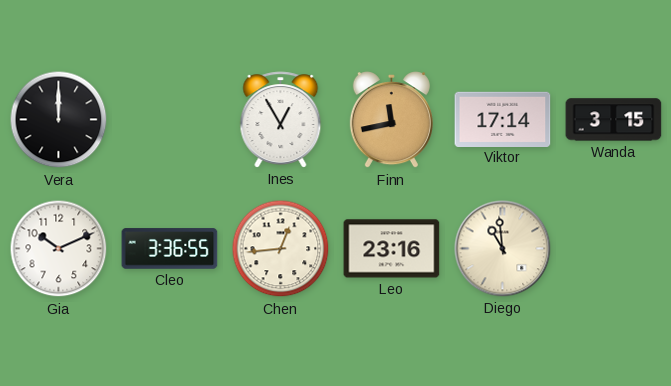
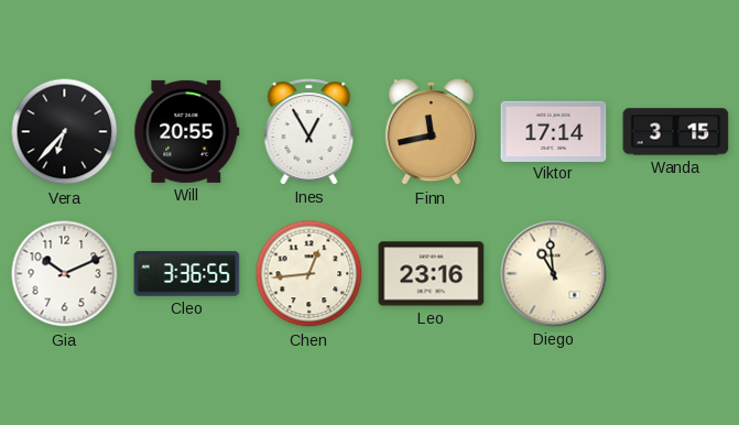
Vera: 12:00 -> 6:37 (65, 132)
Will: none -> 20:55 (187, 131)
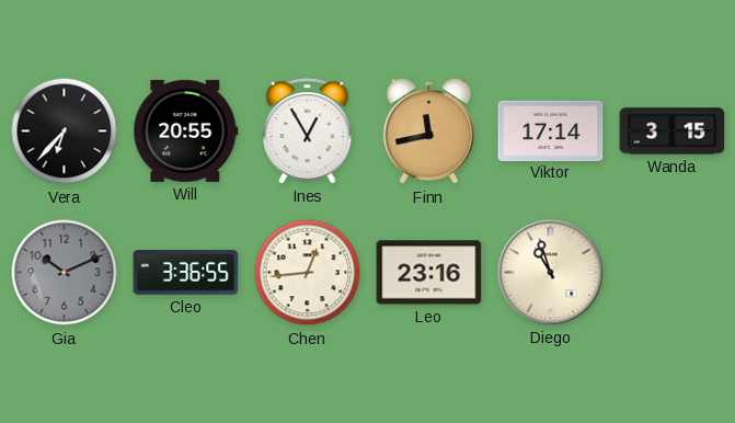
Gia dial: white -> grey (65, 273)
Diego: 10:59 -> 10:57 (551, 273)
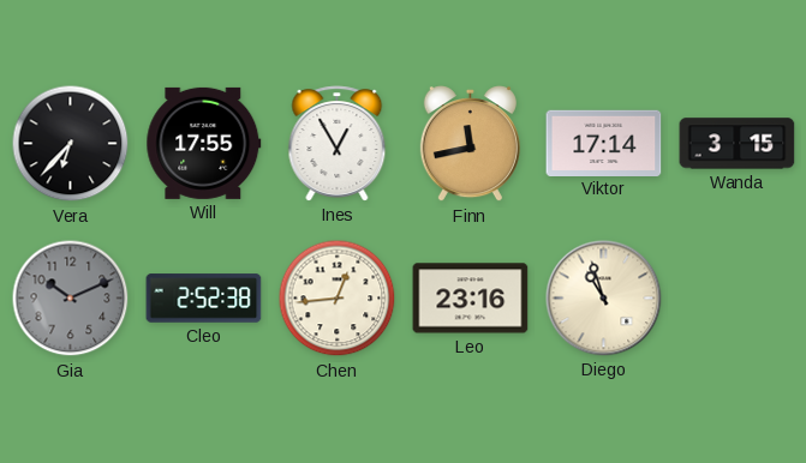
Will: 20:55 -> 17:55 (204, 143)
Cleo: 3:36 -> 2:52 (204, 299)
